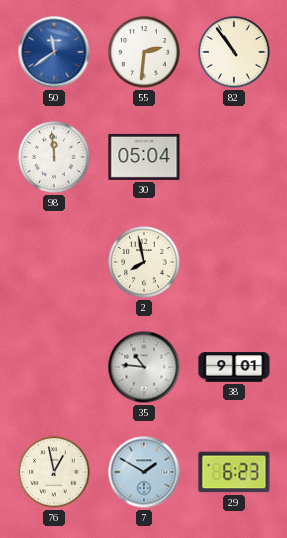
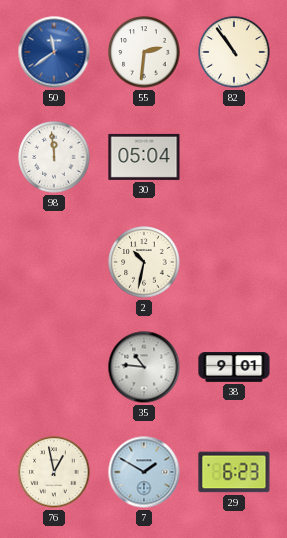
2: 7:58 -> 10:32 (144, 262)
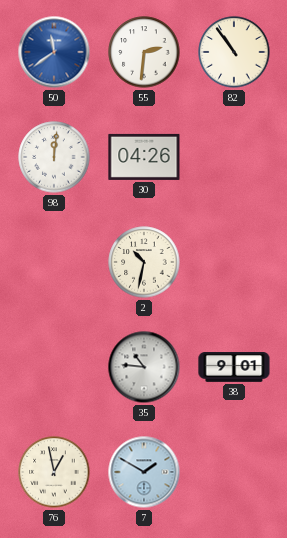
98: 11:59 -> 12:01 (54, 157)
30: 05:04 -> 04:26 (144, 157)
29: 6:23 -> none (234, 472)
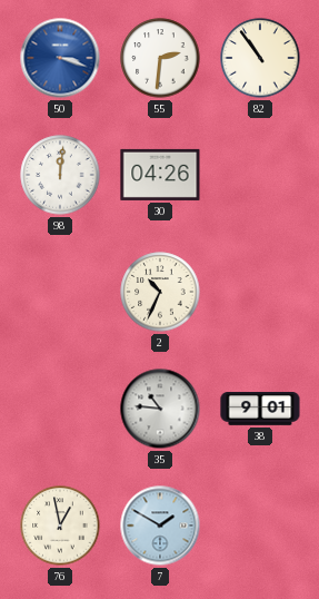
50: 11:39 -> 3:18 (60, 58)
2: 10:32 -> 10:34 (160, 292)
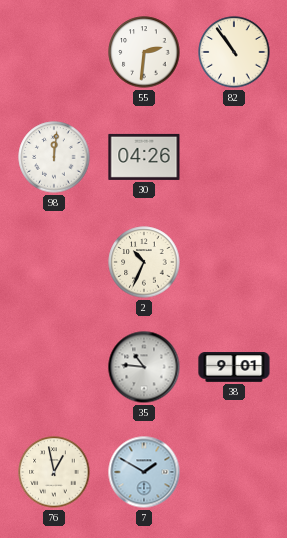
50: 3:18 -> none (60, 58)
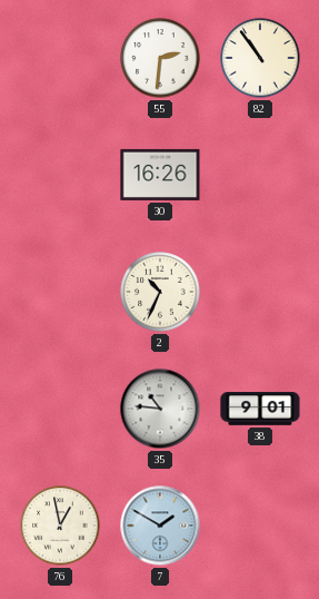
98: 12:01 -> none (54, 157)
30: 04:26 -> 16:26 (160, 175)
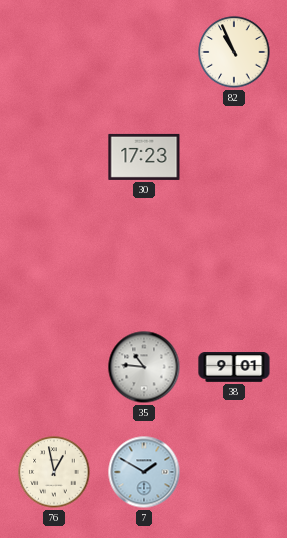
55: 2:31 -> none (160, 58)
82: 10:54 -> 10:56 (234, 52)
30: 16:26 -> 17:23 (144, 157)
2: 10:34 -> none (160, 292)
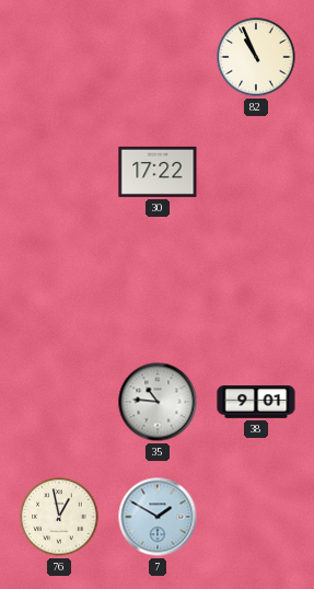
30: 17:23 -> 17:22 (158, 172)
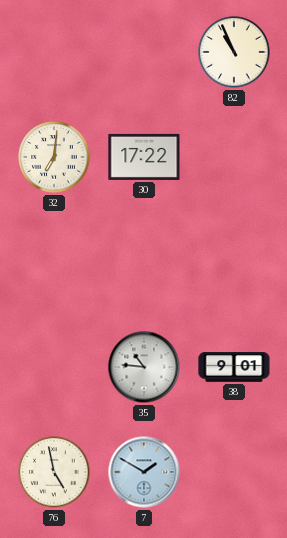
32: none -> 7:01 (54, 157)
76: 12:58 -> 4:58 (54, 472)
